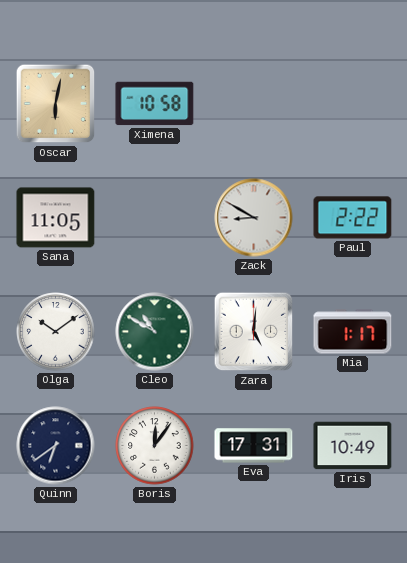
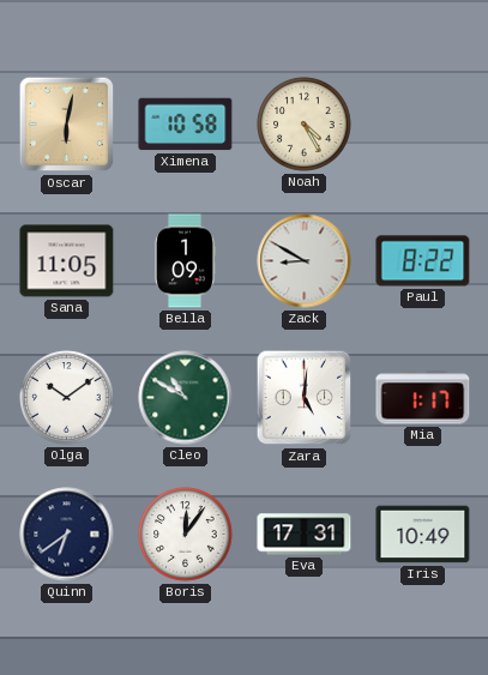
Noah: none -> 4:25 (305, 125)
Bella: none -> 1:09 (186, 261)
Paul: 2:22 -> 8:22 (423, 261)
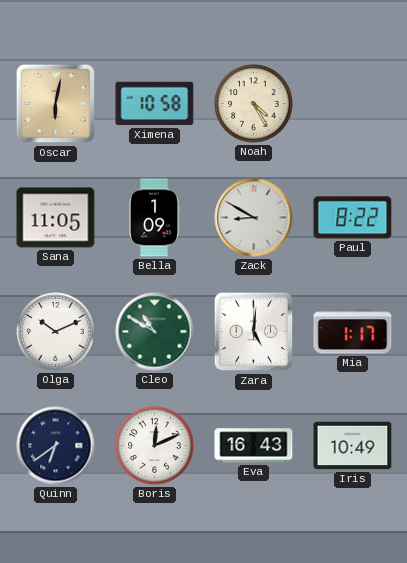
Olga: 10:09 -> 10:11 (56, 332)
Boris: 12:06 -> 12:11 (155, 446)
Eva: 17:31 -> 16:43 (254, 446)
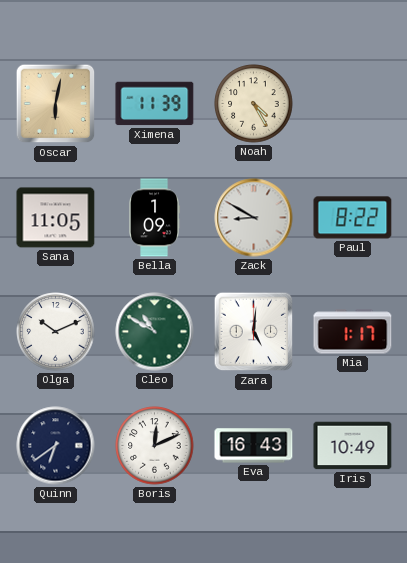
Ximena: 10:58 -> 11:39 (155, 104)
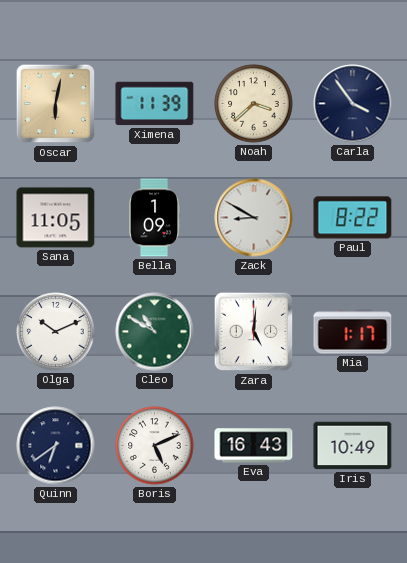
Noah: 4:25 -> 3:38 (254, 104)
Carla: none -> 3:54 (353, 104)
Boris: 12:11 -> 5:11 (155, 446)
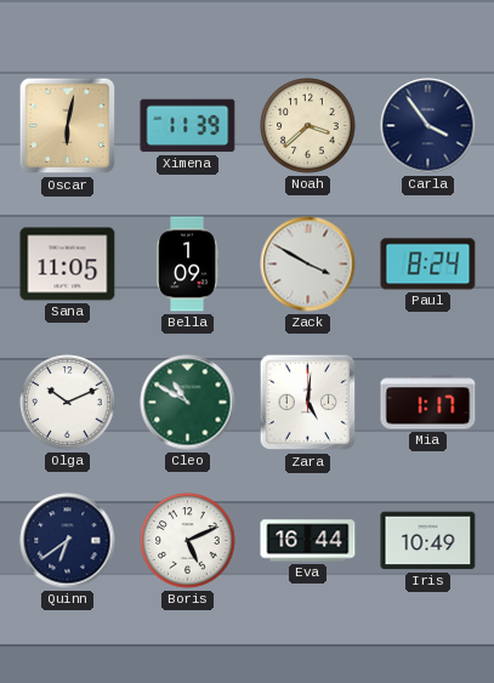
Zack: 8:50 -> 3:50 (308, 264)
Paul: 8:22 -> 8:24 (428, 264)
Eva: 16:43 -> 16:44 (308, 541)
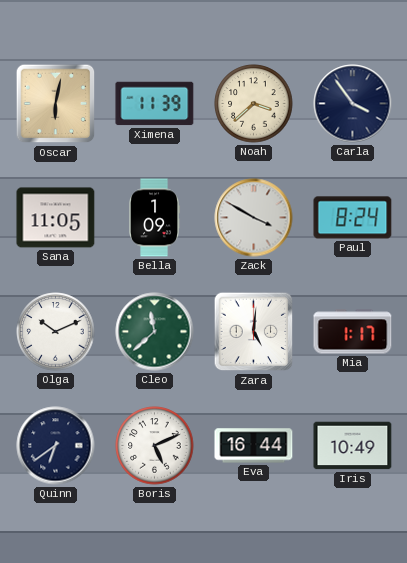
Cleo: 10:50 -> 11:38 (155, 332)
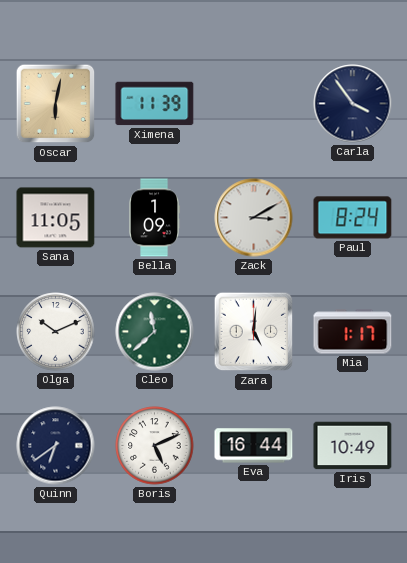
Noah: 3:38 -> none (254, 104)
Zack: 3:50 -> 3:10 (254, 218)
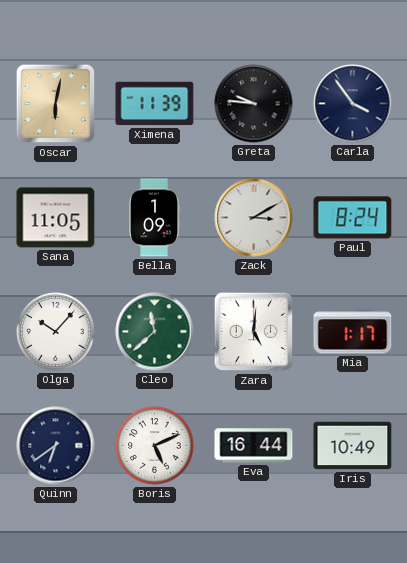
Greta: none -> 9:46 (254, 104)
Olga: 10:11 -> 10:07 (56, 332)
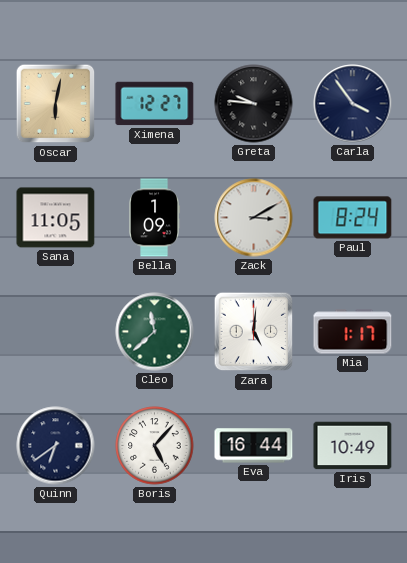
Ximena: 11:39 -> 12:27 (155, 104)
Olga: 10:07 -> none (56, 332)
Boris: 5:11 -> 5:07 (155, 446)
